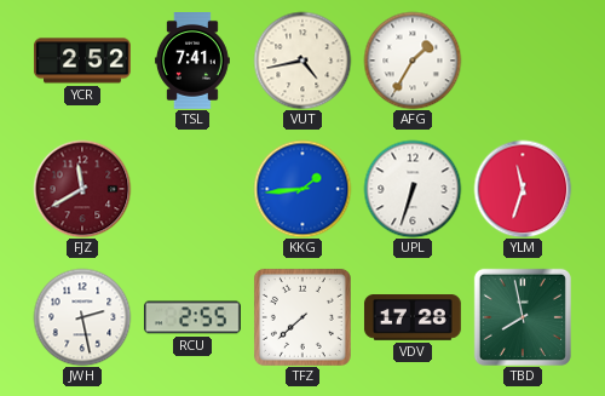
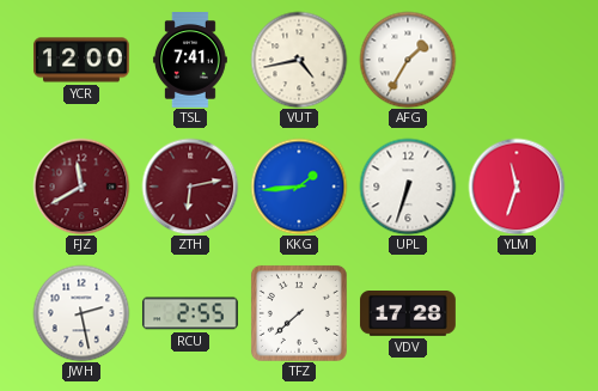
YCR: 2:52 -> 12:00 (81, 60)
ZTH: none -> 6:13 (190, 187)
TBD: 7:58 -> none (523, 317)
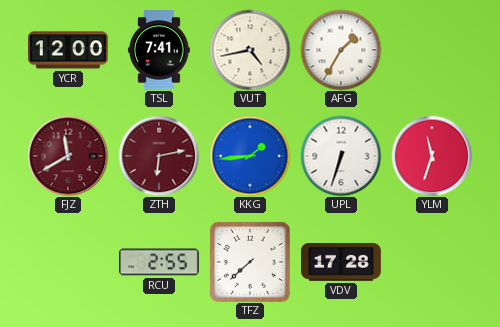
JWH: 2:28 -> none (81, 313)
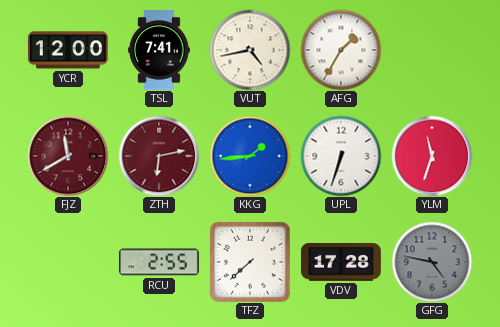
GFG: none -> 4:47 (432, 262)
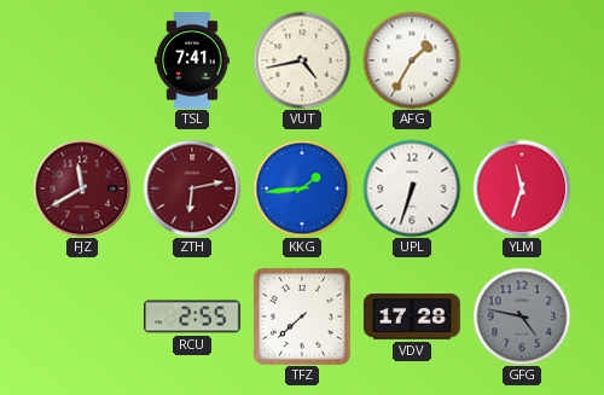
YCR: 12:00 -> none (68, 50)
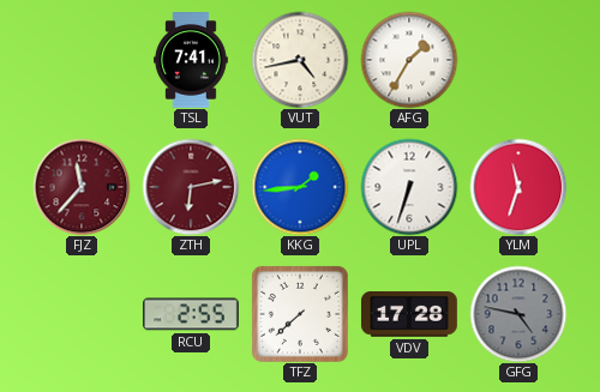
FJZ: 11:40 -> 11:37 (82, 187)
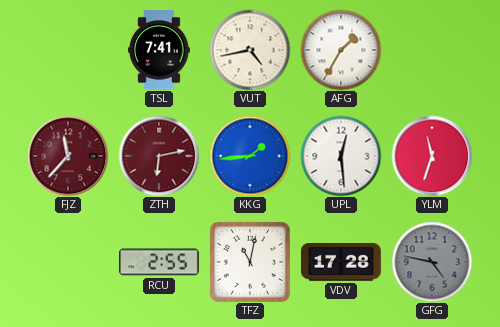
UPL: 6:33 -> 12:29 (341, 156)
TFZ: 7:38 -> 11:02 (250, 262)
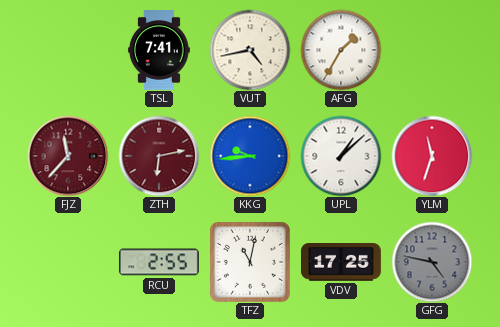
KKG: 1:44 -> 9:44 (250, 156)
UPL: 12:29 -> 1:08 (341, 156)
VDV: 17:28 -> 17:25 (341, 263)
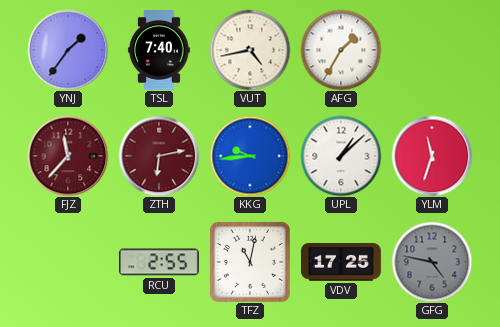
YNJ: none -> 1:36 (68, 50)
TSL: 7:41 -> 7:40 (159, 51)
